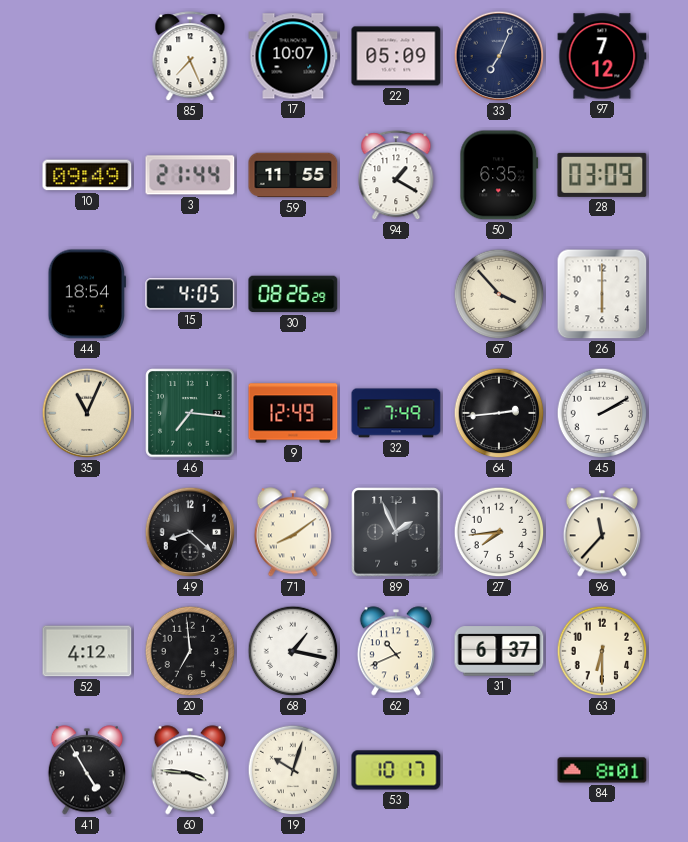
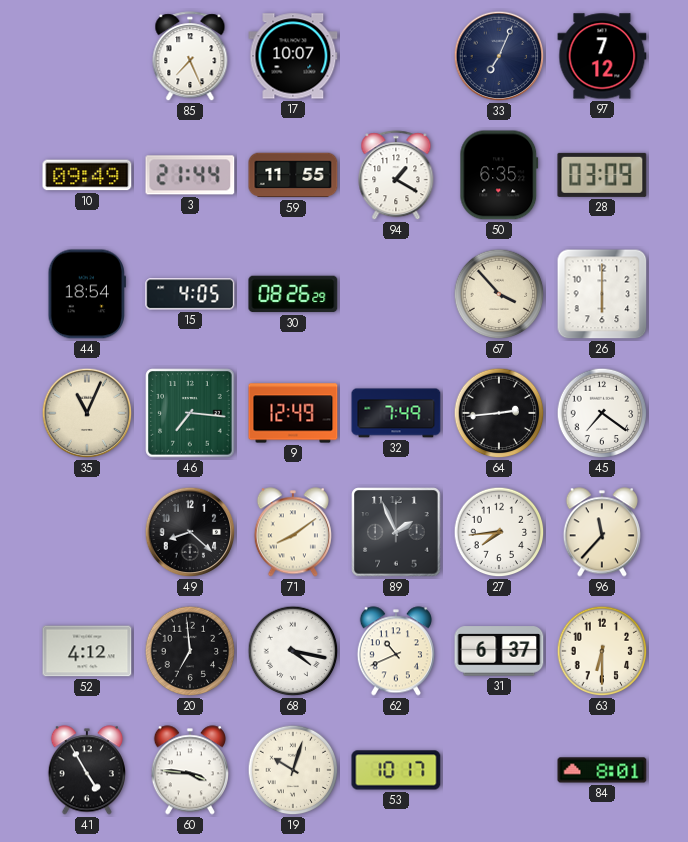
22: 05:09 -> none (396, 56)
45: 2:10 -> 7:21 (602, 413)
68: 1:17 -> 4:17 (293, 651)
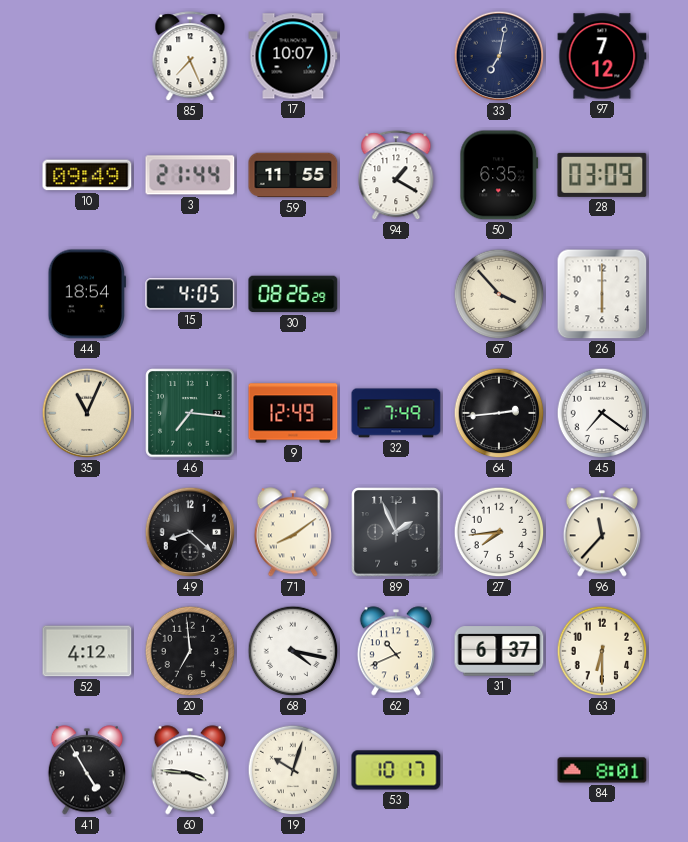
33: 7:04 -> 7:02 (499, 56)
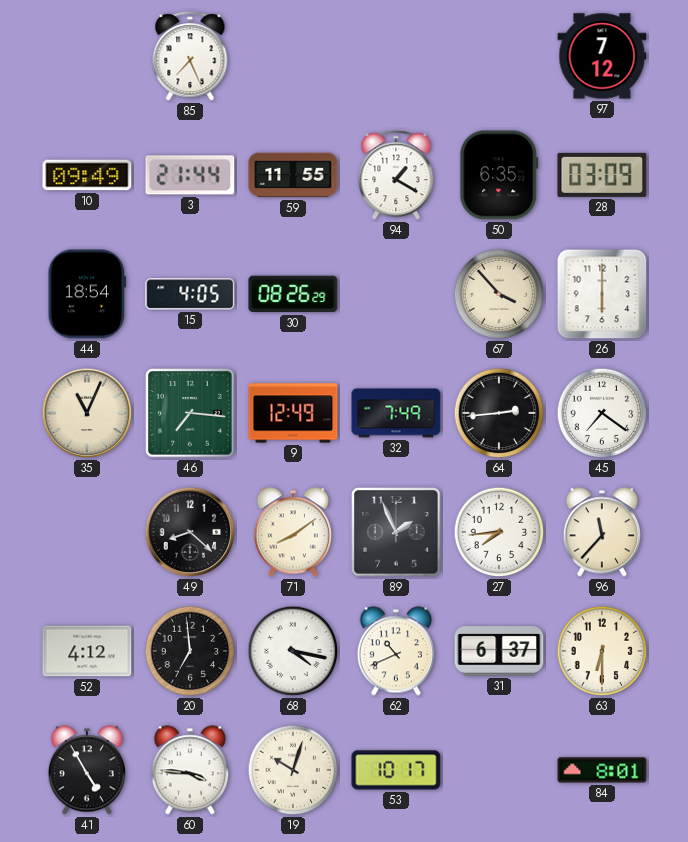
17: 10:07 -> none (293, 56)
33: 7:02 -> none (499, 56)
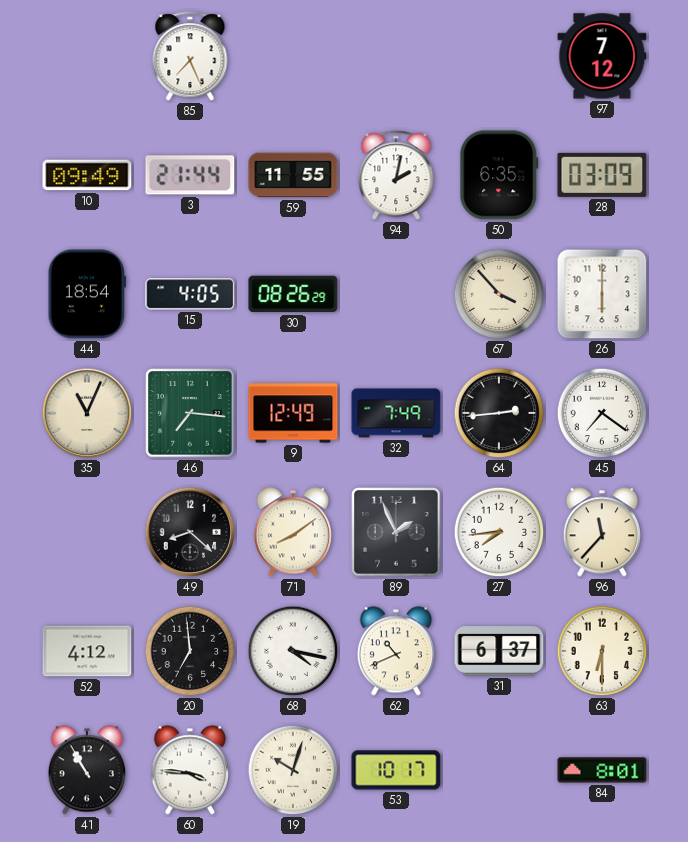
94: 1:20 -> 2:02 (396, 176)
41: 4:55 -> 10:55 (87, 770)
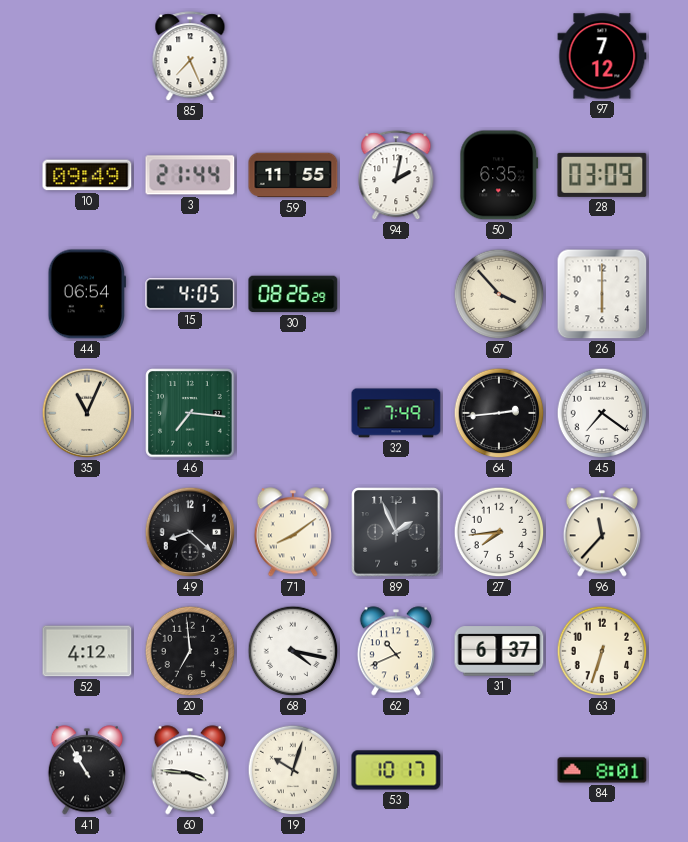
44: 18:54 -> 06:54 (87, 294)
9: 12:49 -> none (293, 413)
63: 6:30 -> 6:33 (602, 651)
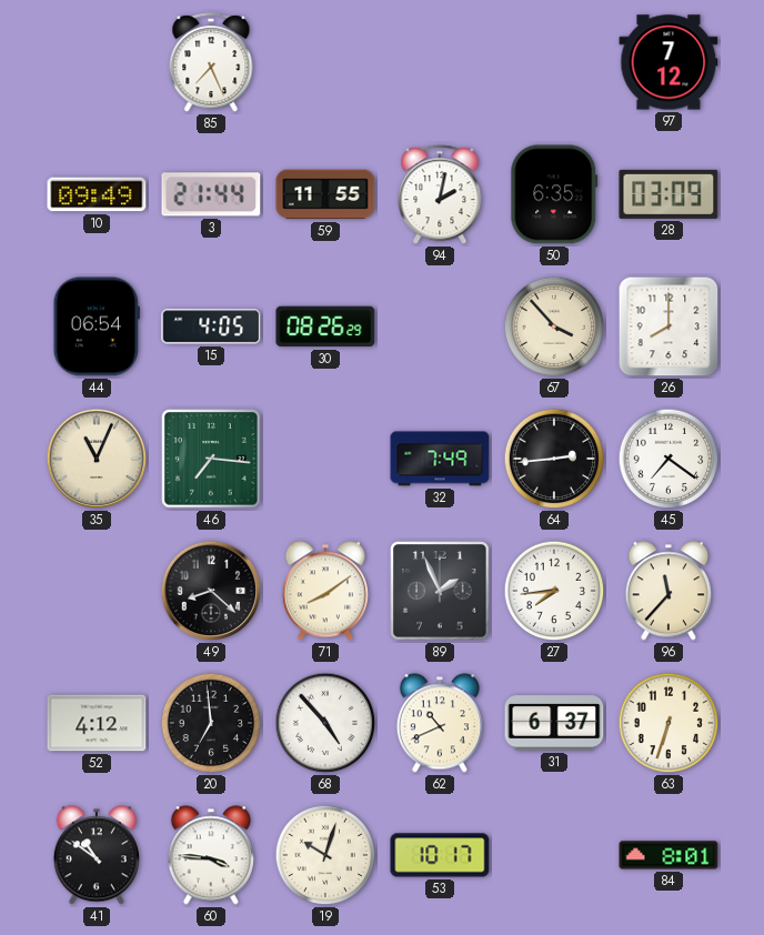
26: 6:00 -> 8:00 (668, 326)
68: 4:17 -> 4:53 (325, 723)
41: 10:55 -> 10:51 (97, 855)
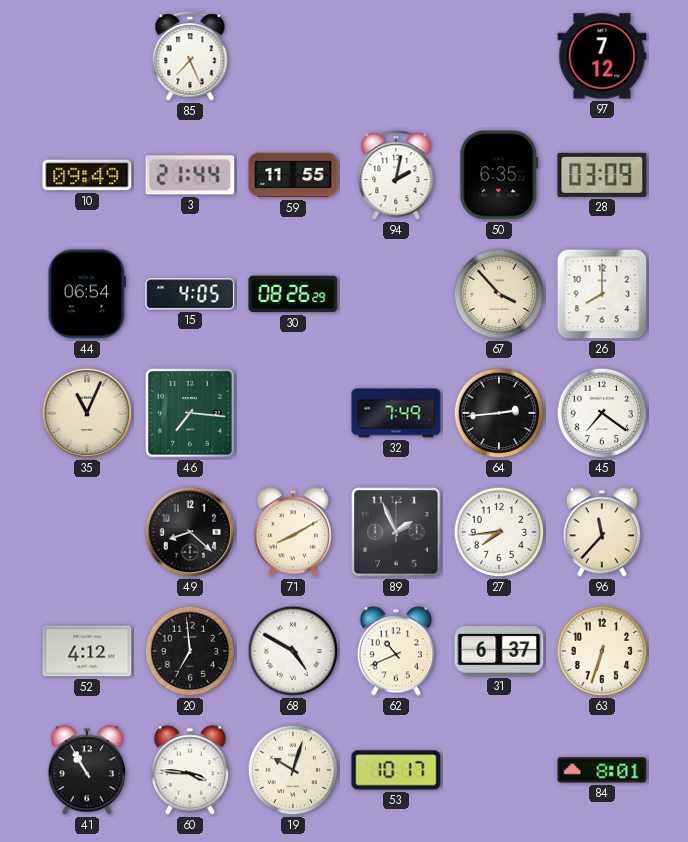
71: 8:09 -> 8:10 (293, 532)
68: 4:53 -> 4:50 (293, 651)
41: 10:51 -> 10:55 (87, 770)
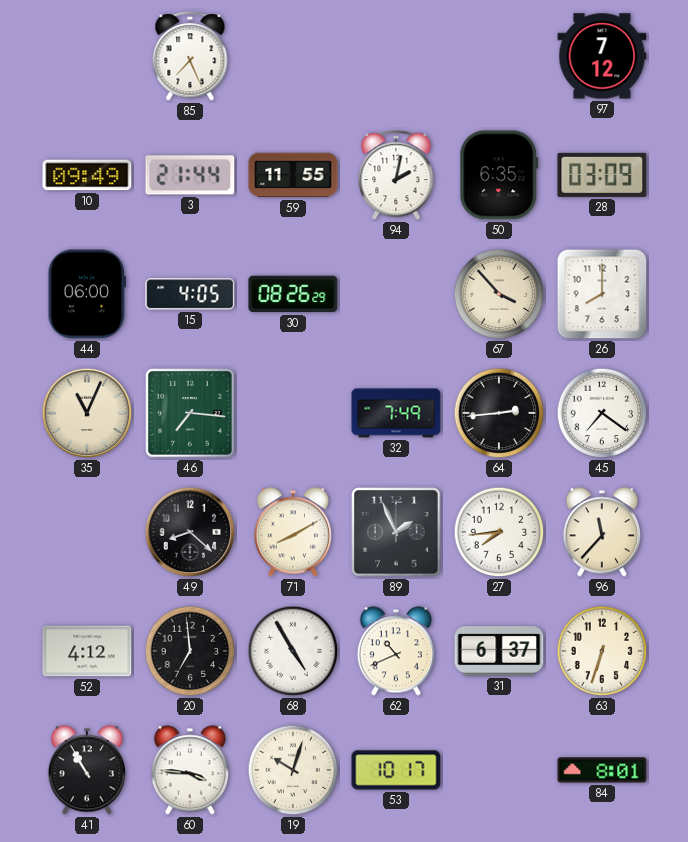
44: 06:54 -> 06:00 (87, 294)
68: 4:50 -> 4:55 (293, 651)
